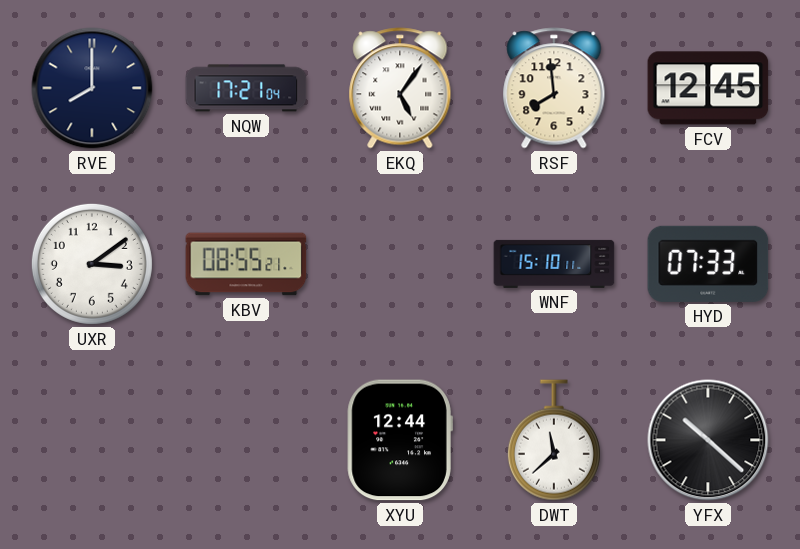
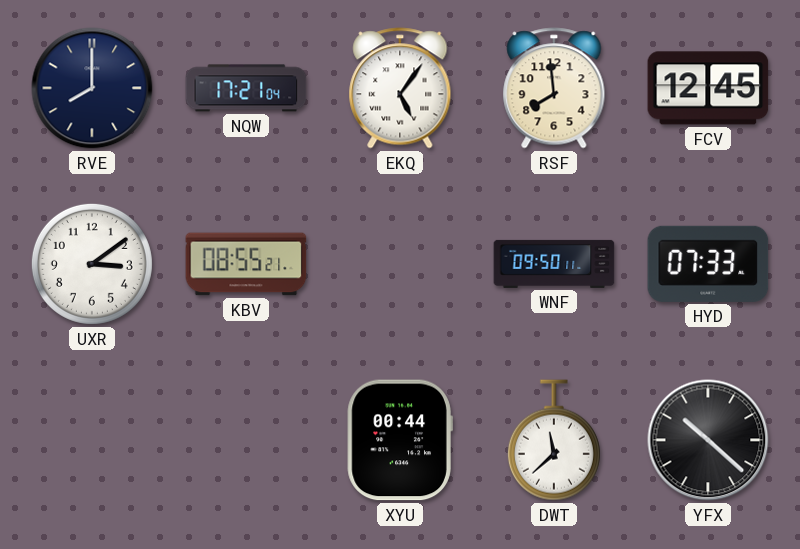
WNF: 15:10 -> 09:50 (554, 264)
XYU: 12:44 -> 00:44 (400, 440)
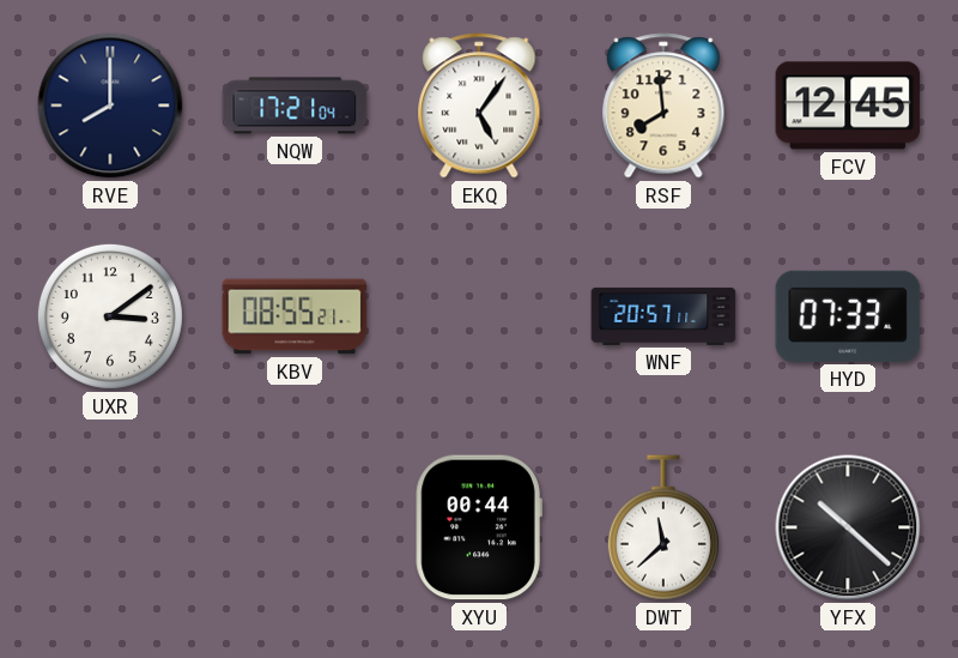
WNF: 09:50 -> 20:57 (663, 316)
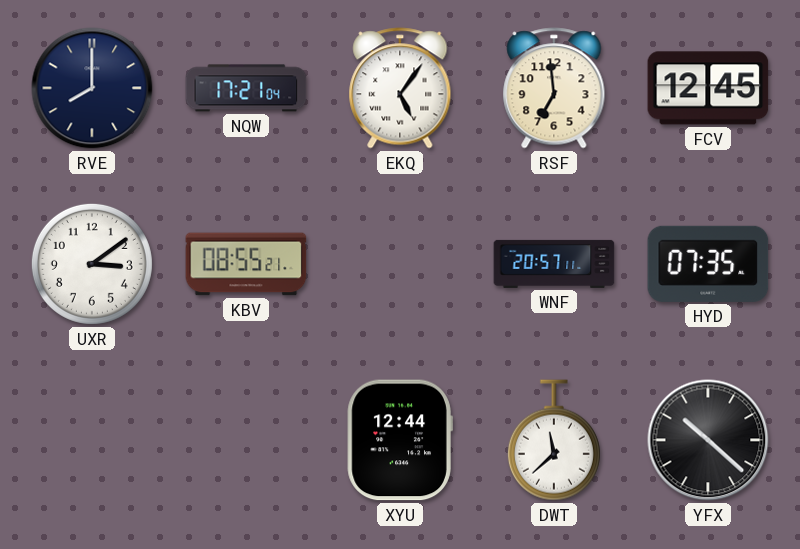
RSF: 7:59 -> 6:59 (554, 88)
HYD: 07:33 -> 07:35 (708, 264)
XYU: 00:44 -> 12:44 (400, 440)
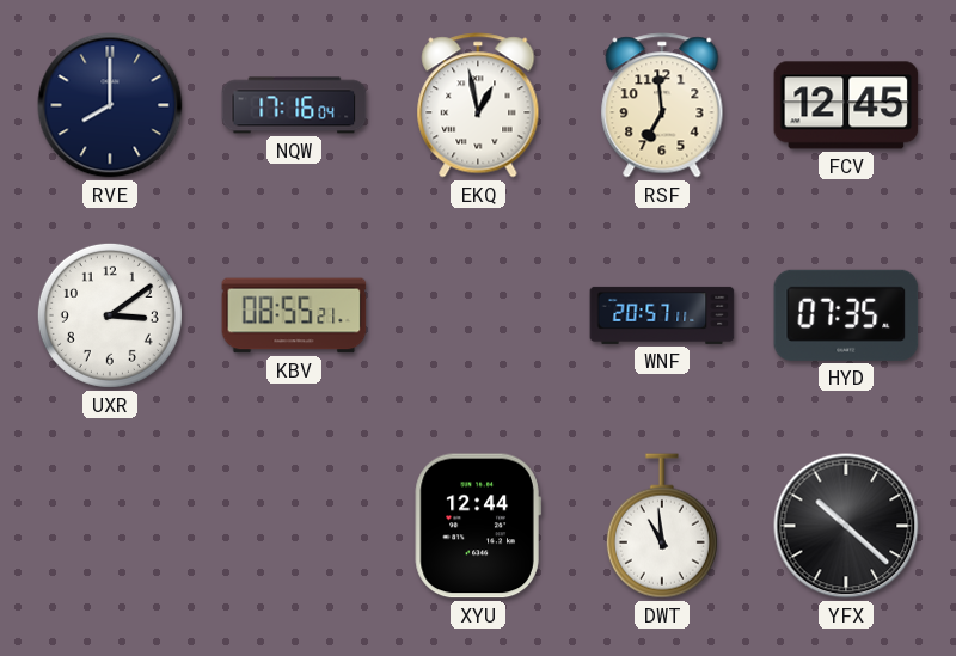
NQW: 17:21 -> 17:16 (294, 105)
EKQ: 5:06 -> 12:58 (478, 105)
DWT: 11:38 -> 10:59 (662, 526)
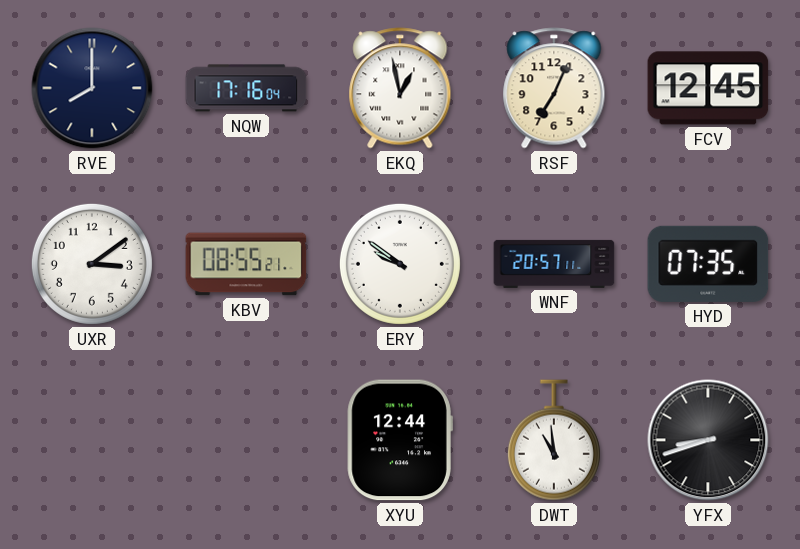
RSF: 6:59 -> 7:04 (554, 88)
ERY: none -> 9:51 (400, 264)
YFX: 10:22 -> 8:42 (708, 440)
